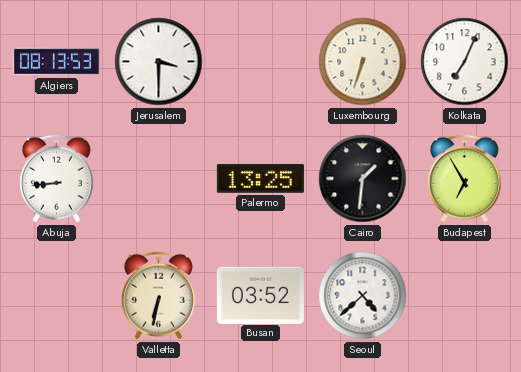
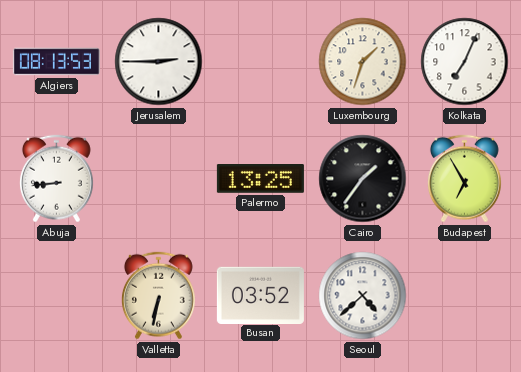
Jerusalem: 3:30 -> 2:45 (159, 62)
Luxembourg: 6:33 -> 1:33 (363, 62)
Cairo: 1:31 -> 1:36 (363, 179)
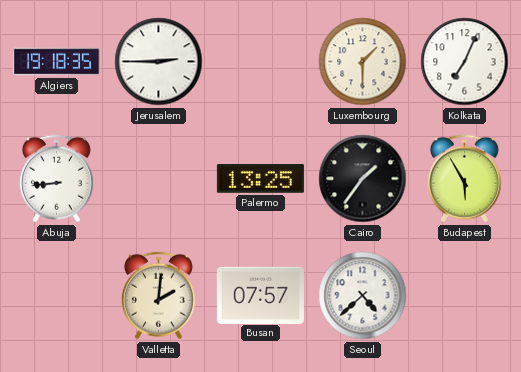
Algiers: 08:13 -> 19:18 (56, 62)
Luxembourg: 1:33 -> 1:30 (363, 62)
Budapest: 6:55 -> 5:55 (464, 179)
Valletta: 6:32 -> 2:01 (158, 296)
Busan: 03:52 -> 07:57 (260, 295)
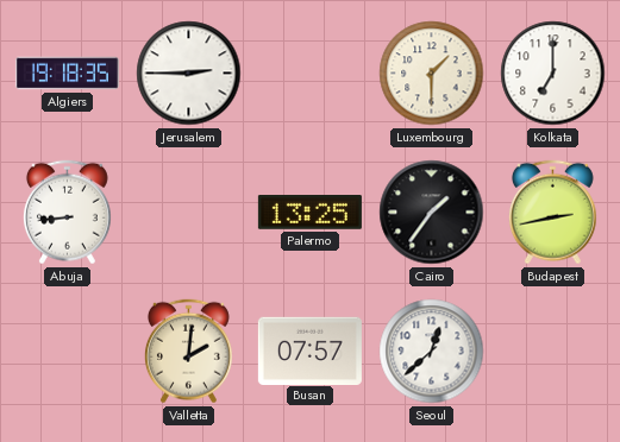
Kolkata: 7:04 -> 7:00 (553, 74)
Budapest: 5:55 -> 2:43 (552, 213)
Seoul: 4:38 -> 12:38 (432, 352)
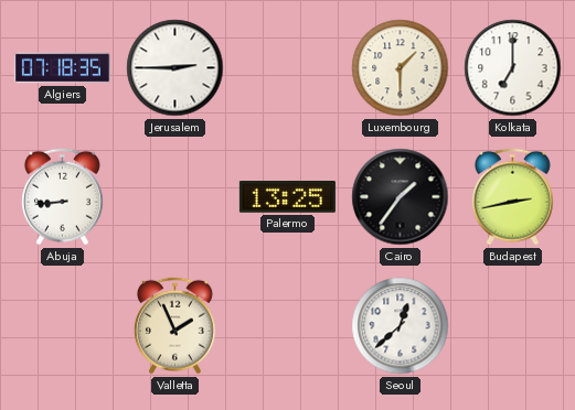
Algiers: 19:18 -> 07:18 (62, 68)
Valletta: 2:01 -> 1:56 (174, 326)
Busan: 07:57 -> none (309, 351)
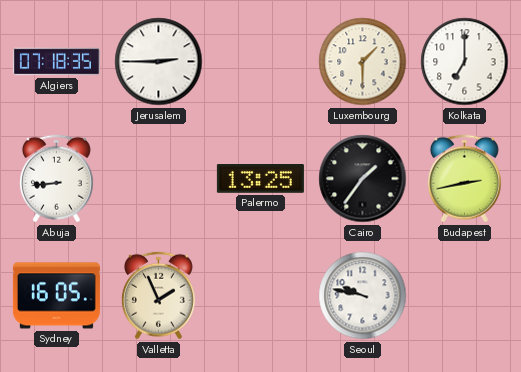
Sydney: none -> 16:05 (56, 296)
Seoul: 12:38 -> 9:47 (363, 296)
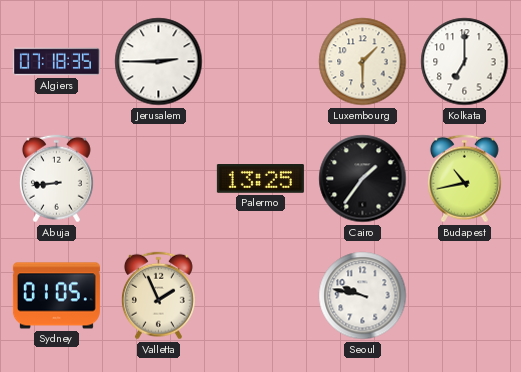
Budapest: 2:43 -> 10:43 (464, 179)
Sydney: 16:05 -> 01:05 (56, 296)
